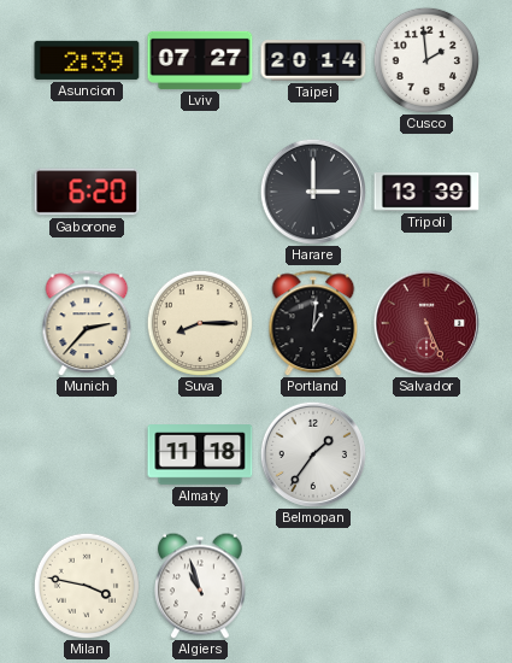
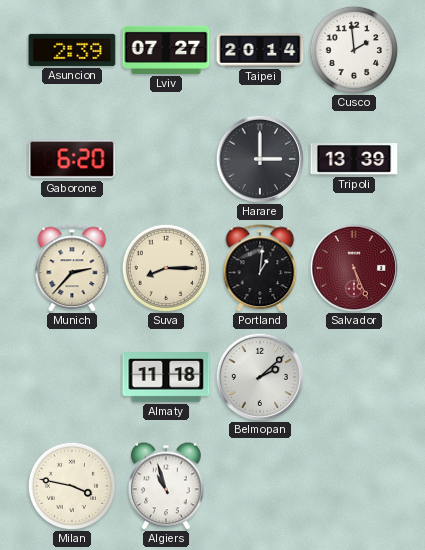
Belmopan: 1:36 -> 2:08 (260, 377)
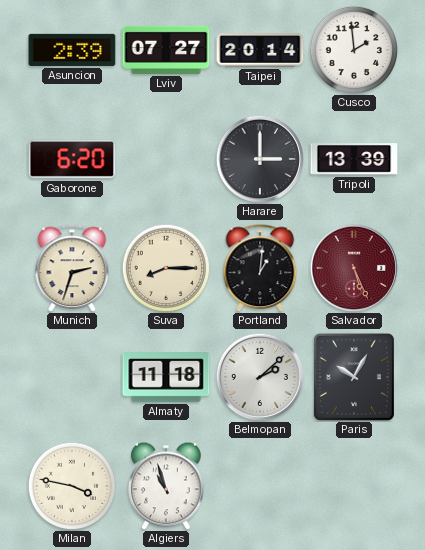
Munich: 2:37 -> 2:33 (72, 268)
Paris: none -> 10:05 (354, 377)
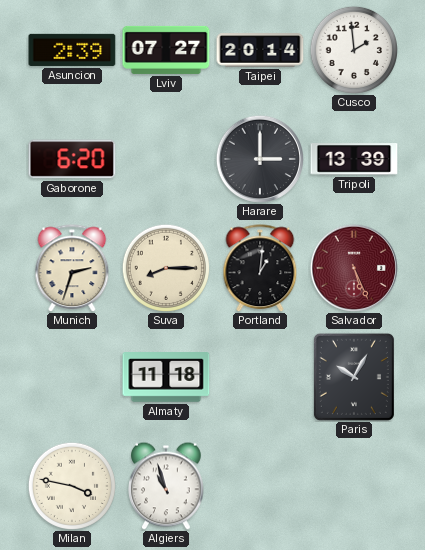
Belmopan: 2:08 -> none (260, 377)
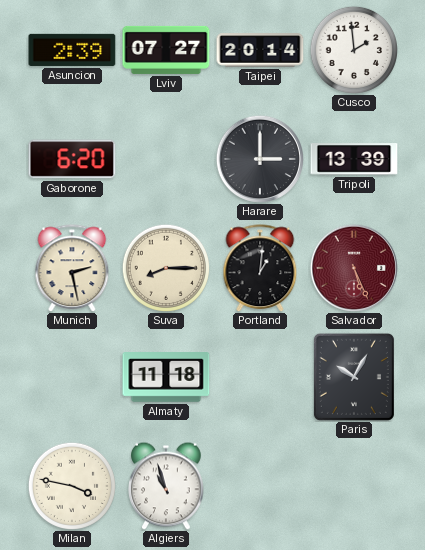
Munich: 2:33 -> 2:28 (72, 268)
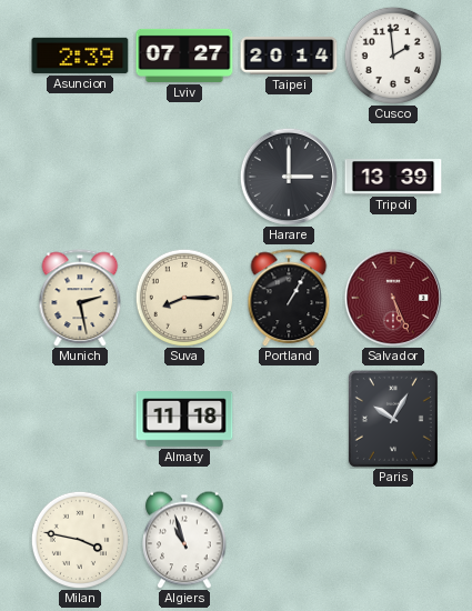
Gaborone: 6:20 -> none (72, 159)
Portland: 1:01 -> 1:05 (289, 298)
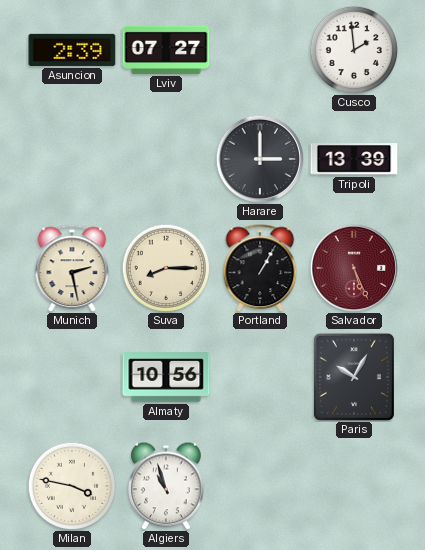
Taipei: 20:14 -> none (289, 56)
Almaty: 11:18 -> 10:56 (166, 377)
